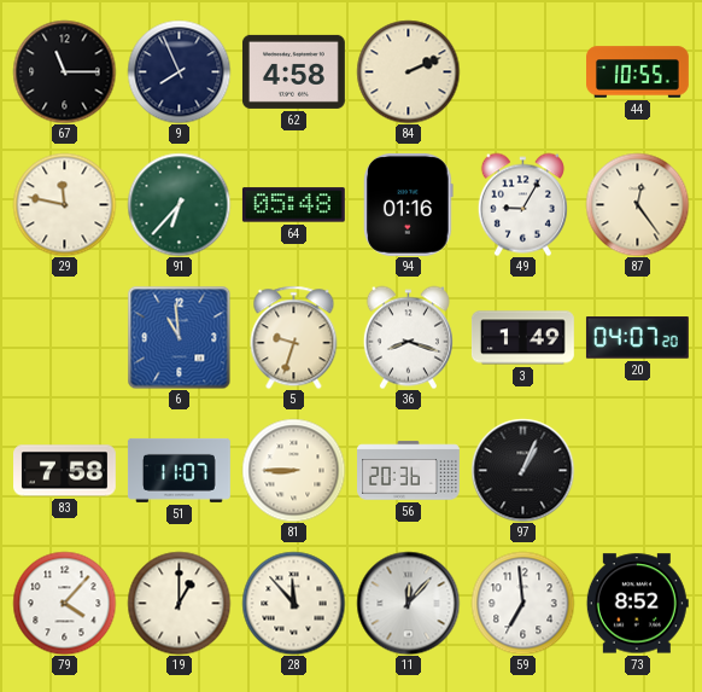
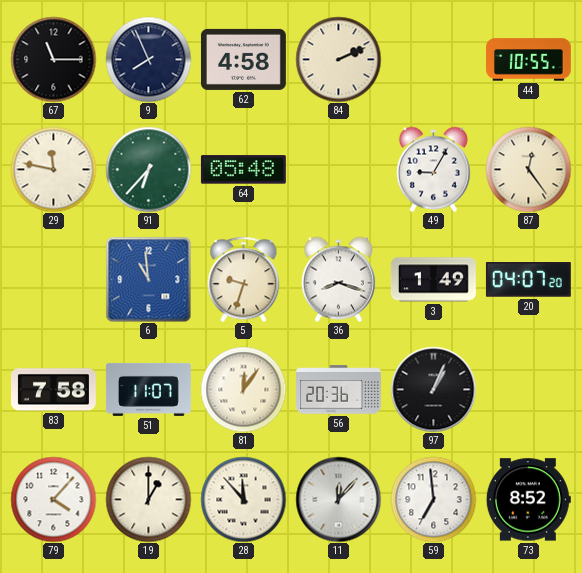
94: 01:16 -> none (409, 204)
81: 8:45 -> 12:06 (243, 389)
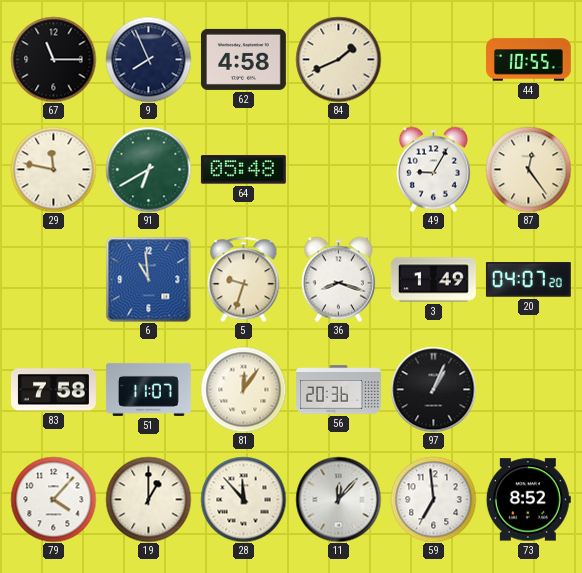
84: 2:11 -> 1:41 (338, 59)
91: 6:37 -> 6:40 (148, 169)
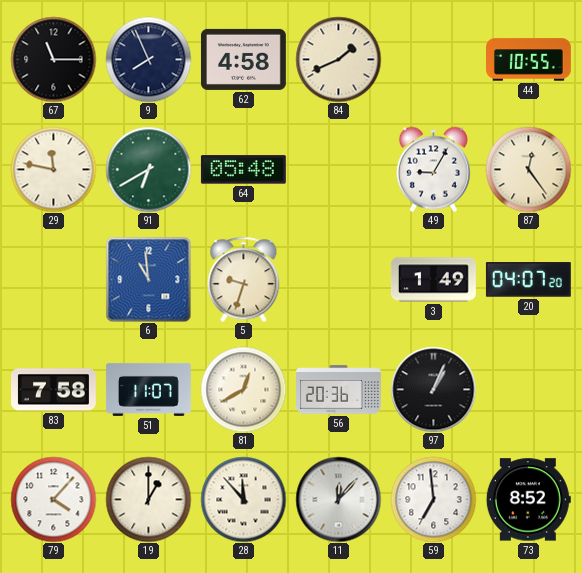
36: 8:18 -> none (338, 279)
81: 12:06 -> 12:40 (243, 389)
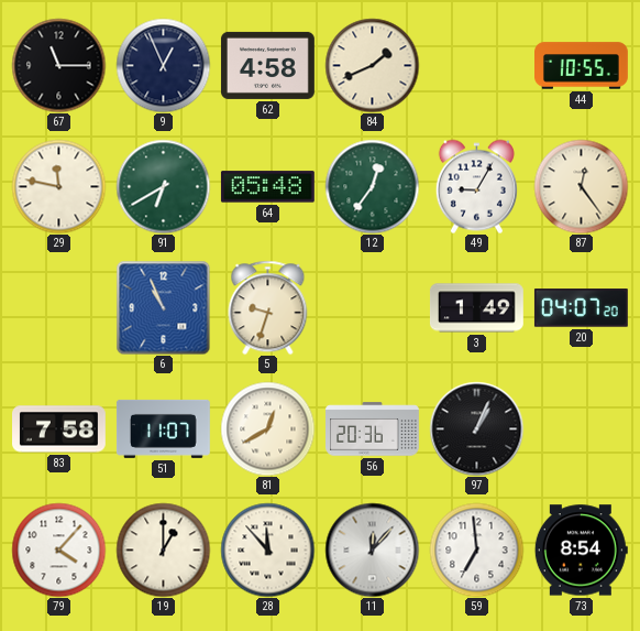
9: 7:56 -> 12:56 (163, 65)
12: none -> 12:36 (372, 186)
6: 10:59 -> 10:56 (163, 307)
73: 8:52 -> 8:54 (581, 551)
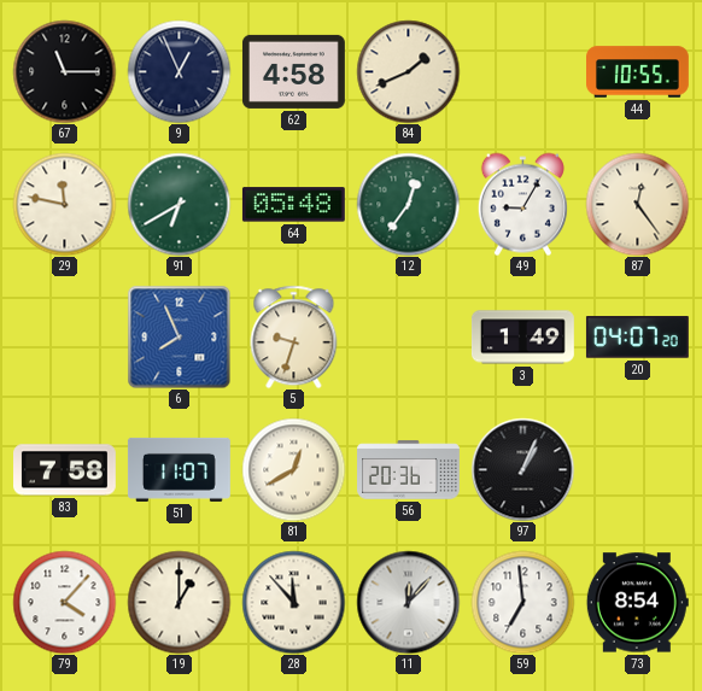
6: 10:56 -> 7:56 (179, 336)
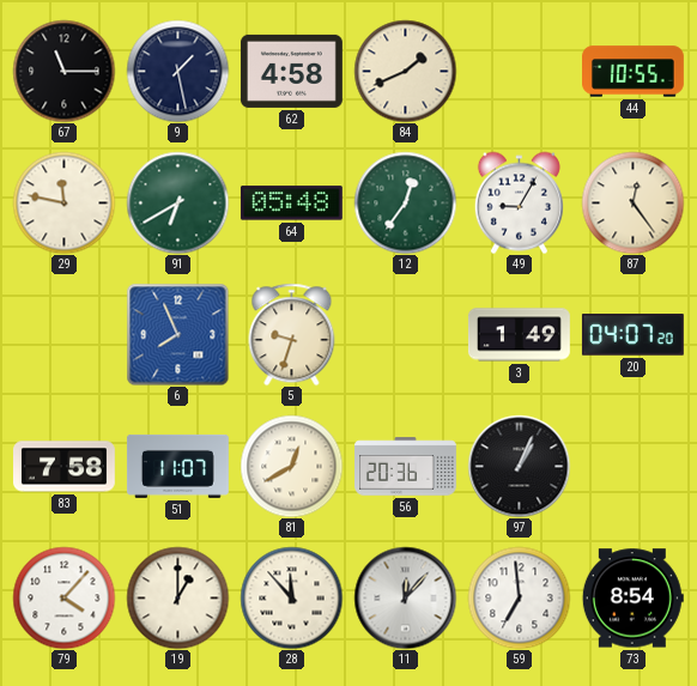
9: 12:56 -> 1:28 (177, 71)
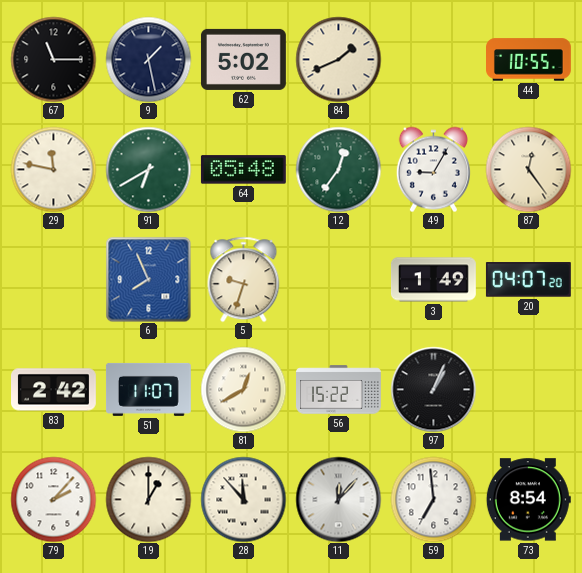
62: 4:58 -> 5:02 (243, 59)
83: 7:58 -> 2:42 (54, 390)
56: 20:36 -> 15:22 (339, 390)
79: 4:07 -> 2:07 (53, 499)
